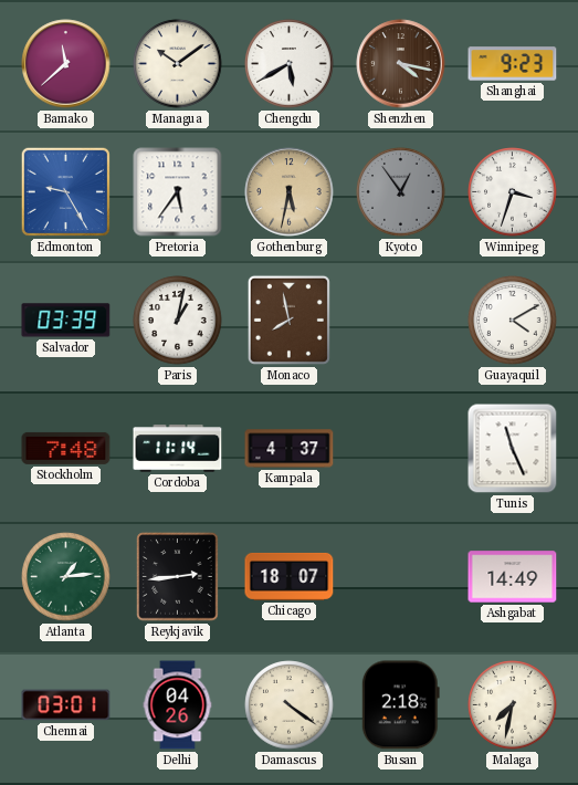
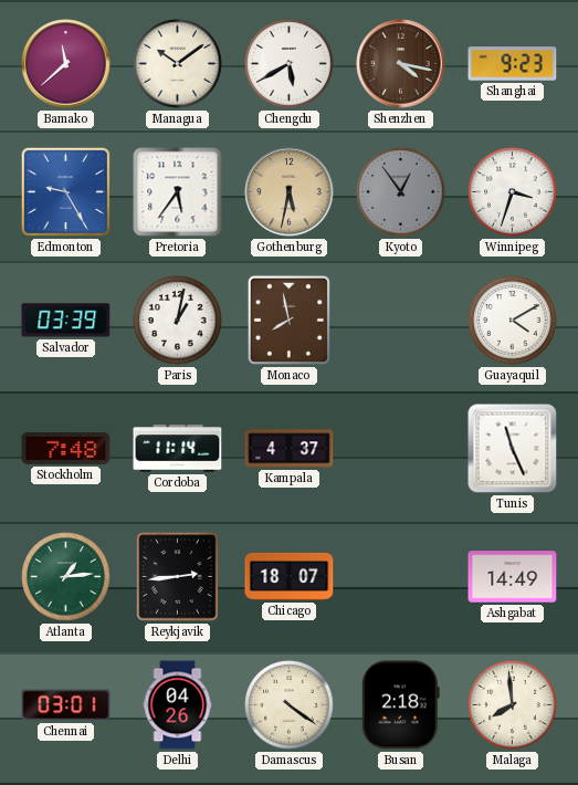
Malaga: 7:32 -> 7:59 (513, 705)
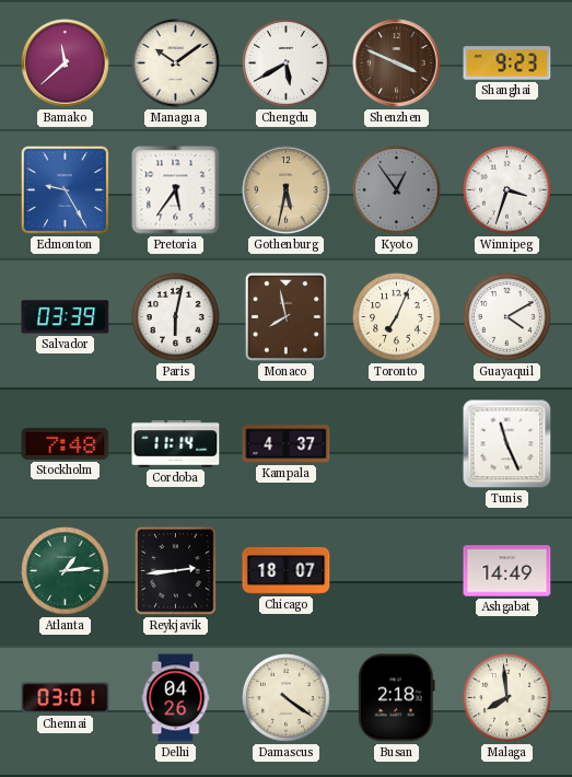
Shenzhen: 4:17 -> 3:49 (397, 63)
Paris: 1:02 -> 6:02 (176, 317)
Toronto: none -> 7:04 (397, 317)
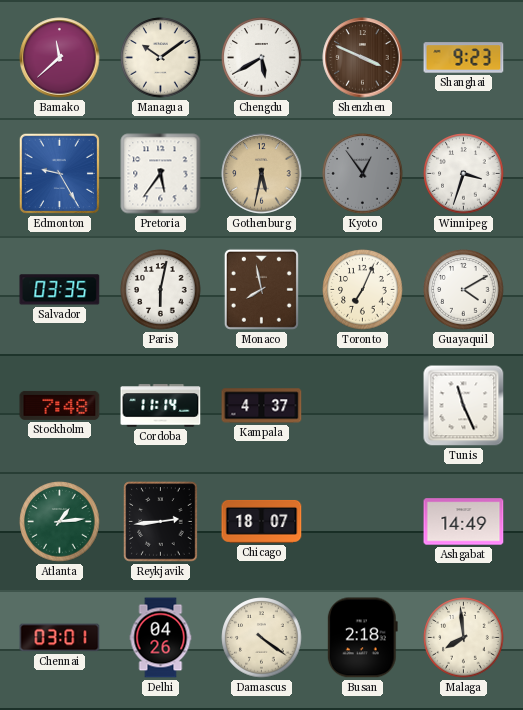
Salvador: 03:39 -> 03:35 (60, 290)
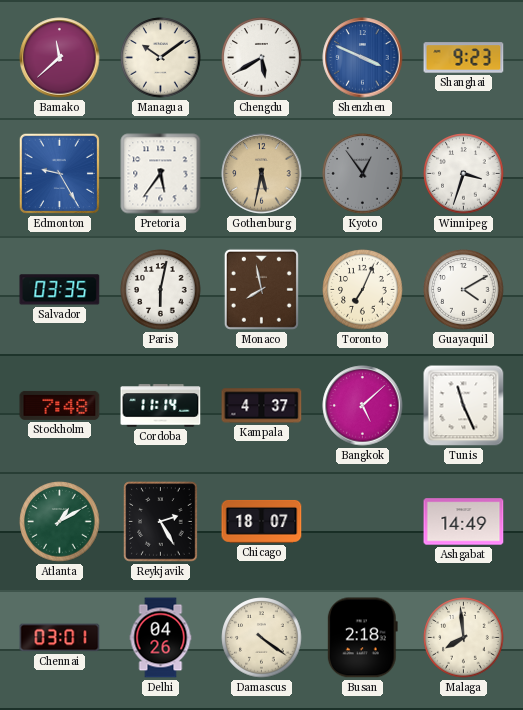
Shenzhen dial: brown -> blue (363, 58)
Bangkok: none -> 5:08 (363, 406)
Atlanta: 1:14 -> 1:10 (60, 522)
Reykjavik: 2:44 -> 2:25 (161, 522)
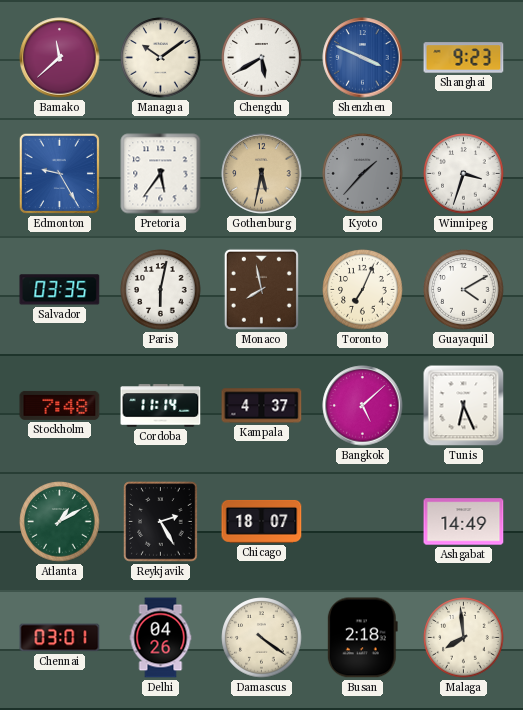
Kyoto: 12:54 -> 1:37 (363, 174)
Tunis: 11:26 -> 6:26 (464, 406)
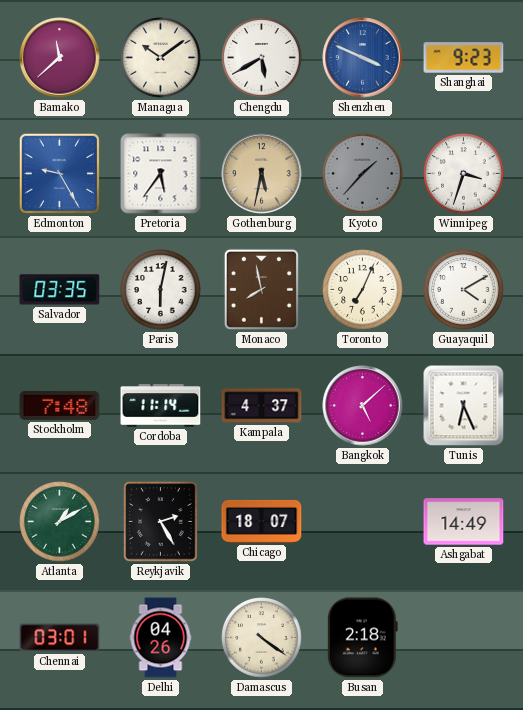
Malaga: 7:59 -> none (464, 638)
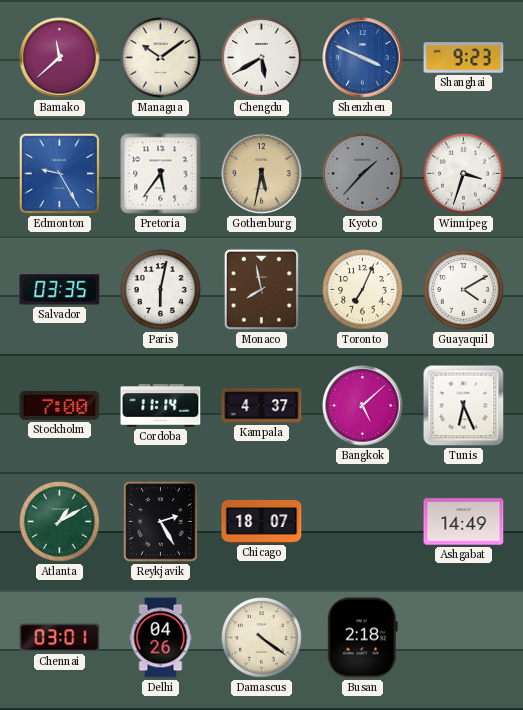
Stockholm: 7:48 -> 7:00 (60, 405)
